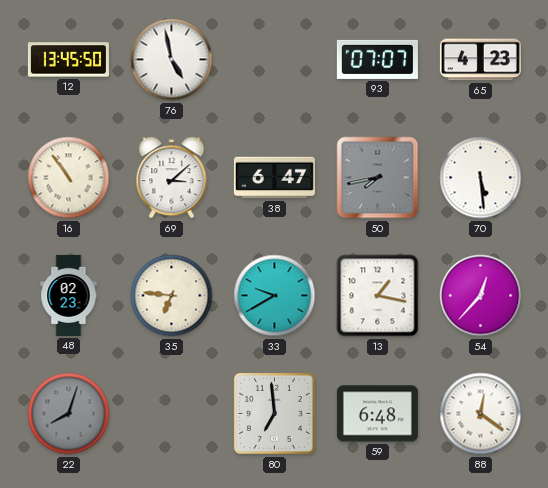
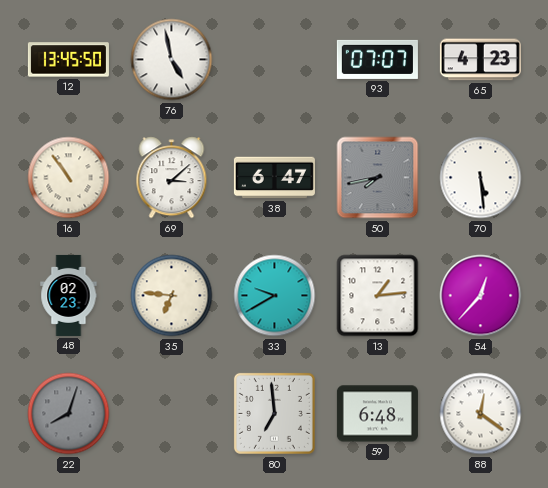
13: 1:17 -> 1:14 (378, 296)
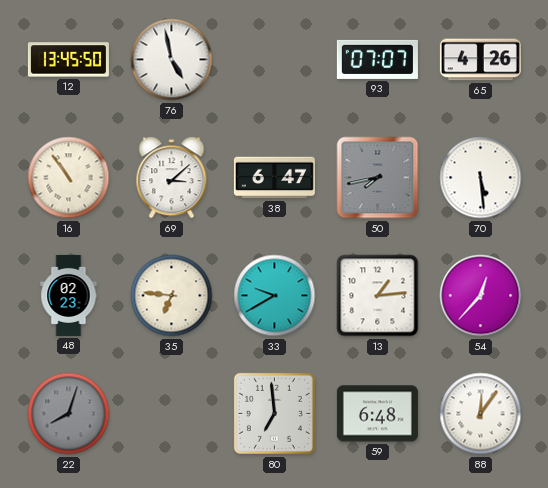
65: 4:23 -> 4:26 (480, 60)
88: 12:21 -> 12:06 (481, 414)
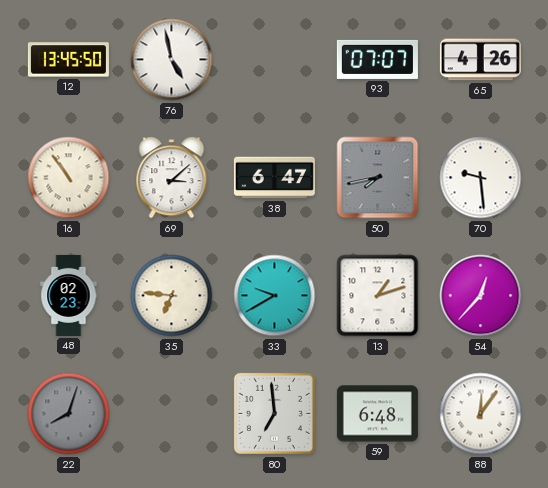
70: 5:29 -> 9:29 (481, 178)
13: 1:14 -> 1:12 (378, 296)
